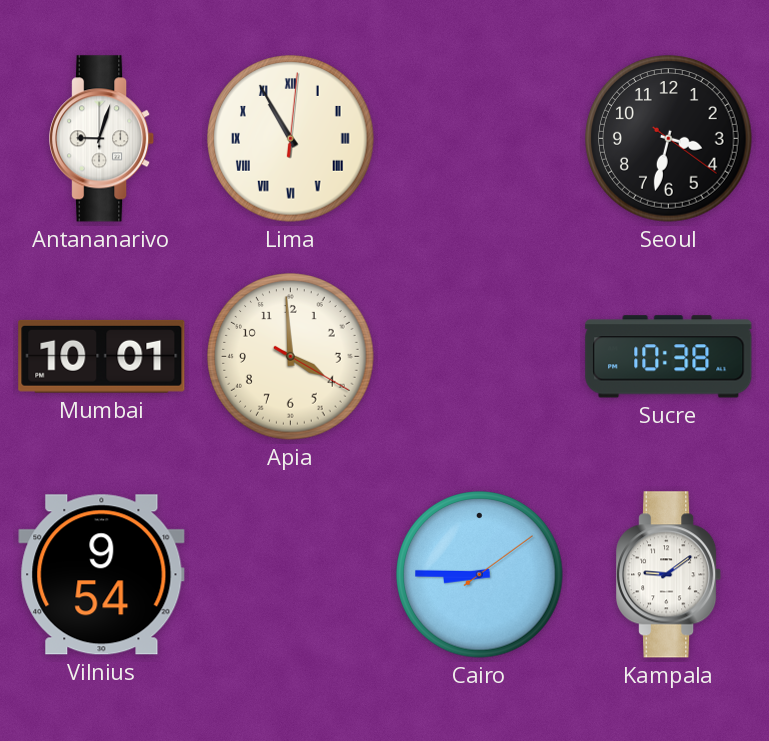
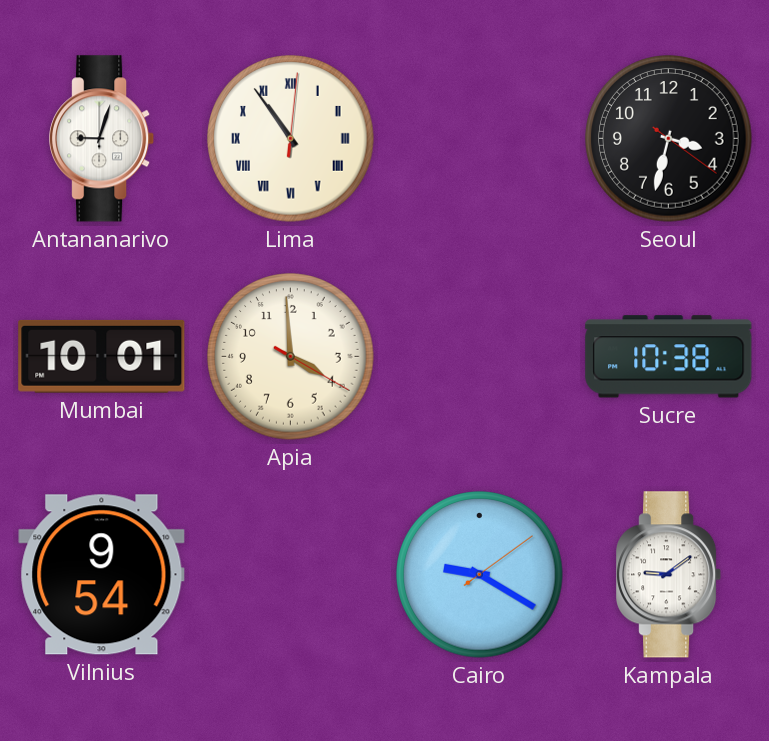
Lima: 10:55 -> 10:54 (291, 139)
Cairo: 8:45 -> 9:20 (480, 575)
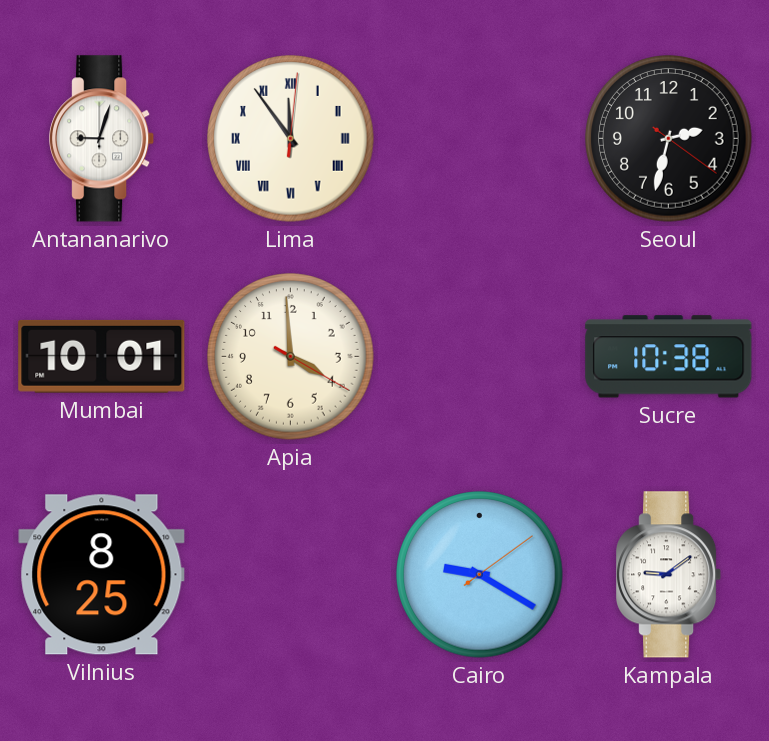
Lima: 10:54 -> 11:54 (291, 139)
Seoul: 3:32 -> 2:32 (669, 139)
Vilnius: 9:54 -> 8:25 (102, 575)
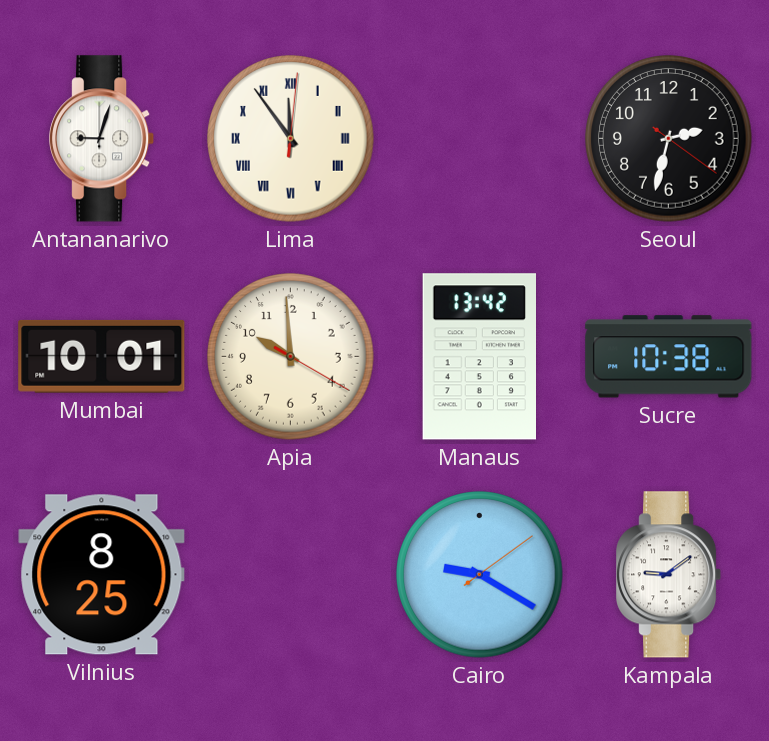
Apia: 3:59 -> 9:59 (291, 357)
Manaus: none -> 13:42 (479, 357)
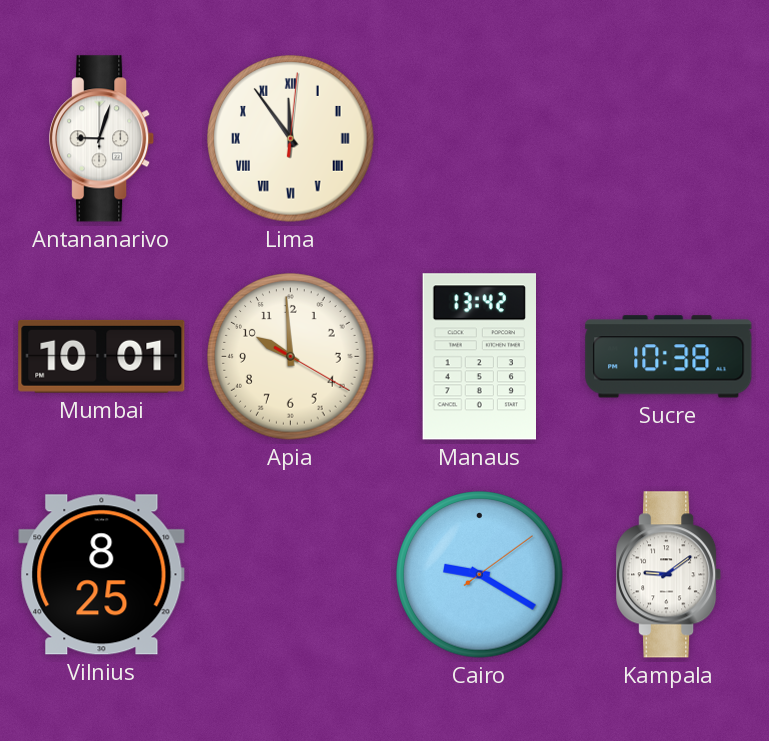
Seoul: 2:32 -> none (669, 139)
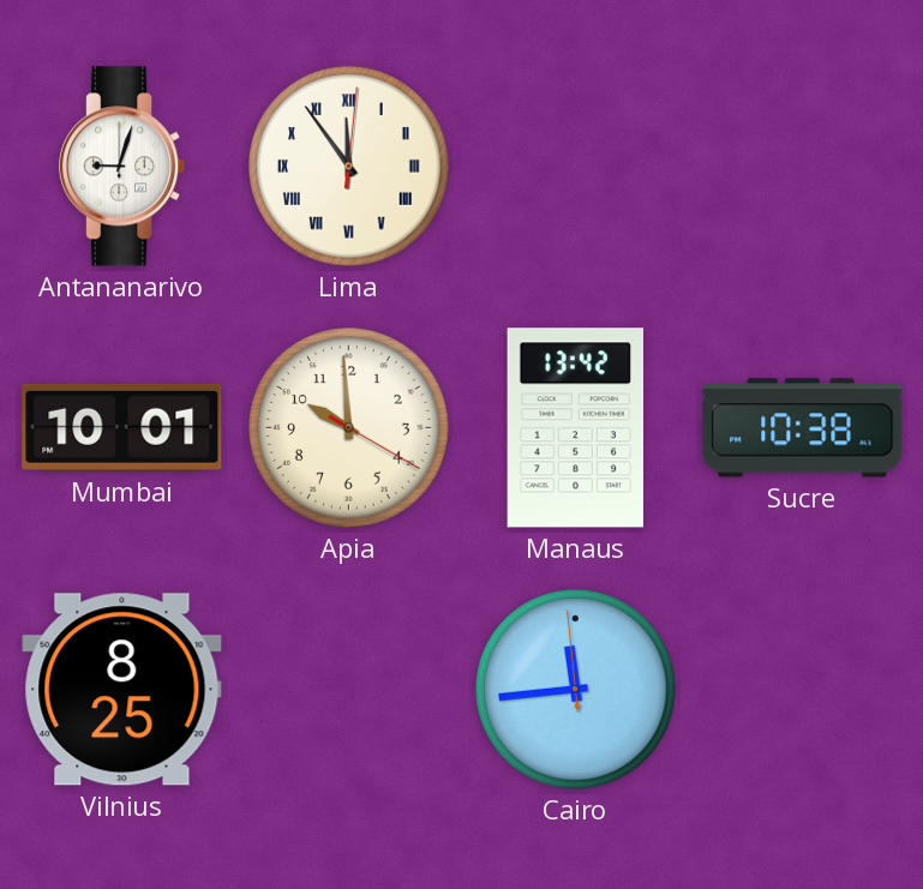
Cairo: 9:20 -> 11:43 (576, 690)
Kampala: 9:09 -> none (670, 575)
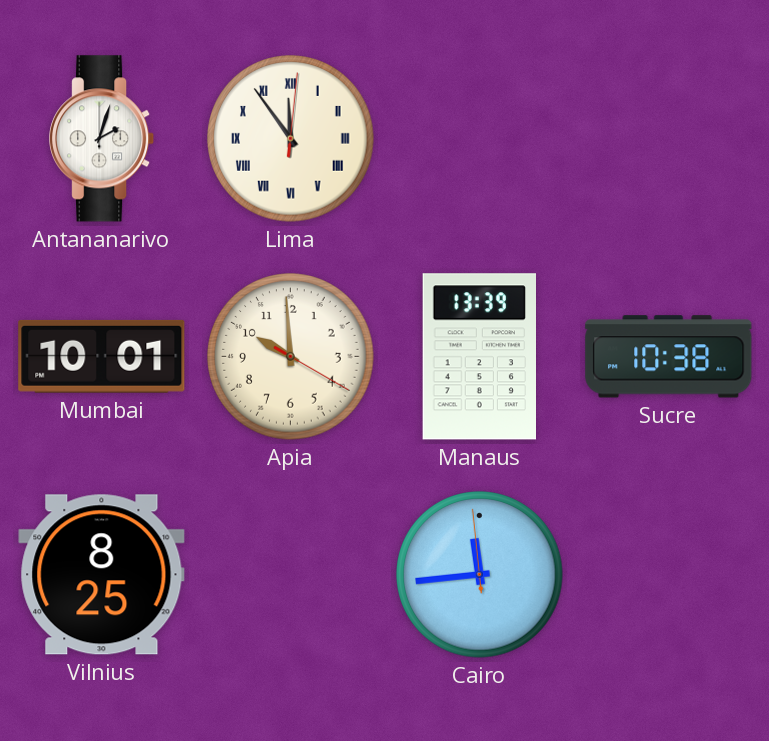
Antananarivo: 9:03 -> 2:03 (103, 139)
Manaus: 13:42 -> 13:39 (479, 357)
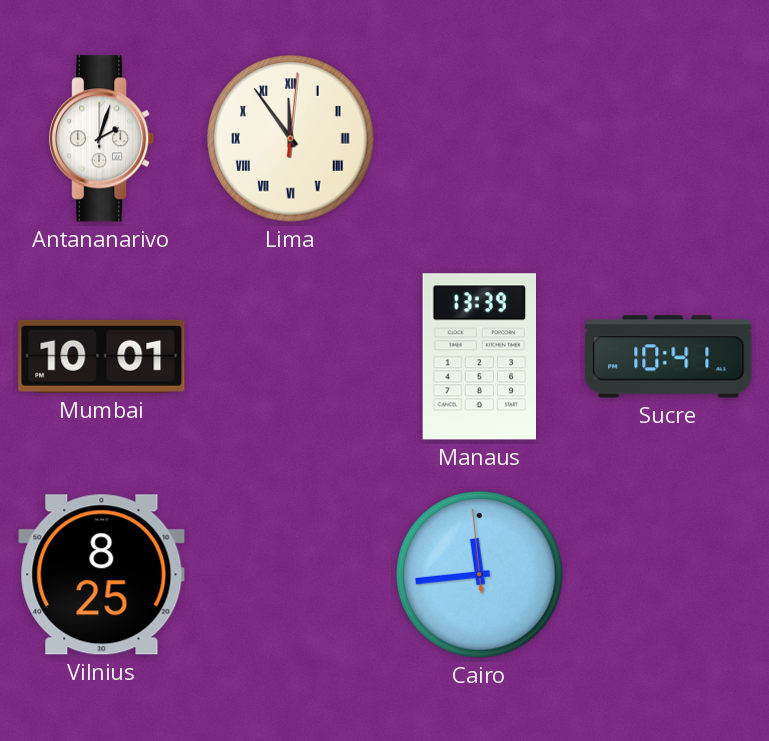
Apia: 9:59 -> none (291, 357)
Sucre: 10:38 -> 10:41 (669, 357)
